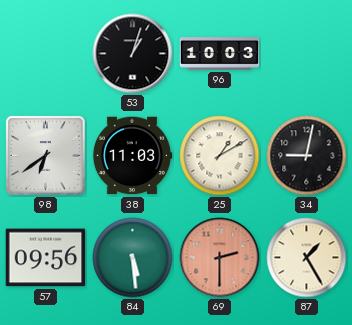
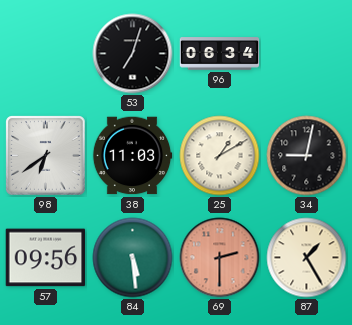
53: 1:03 -> 7:03 (133, 54)
96: 10:03 -> 06:34 (220, 54)
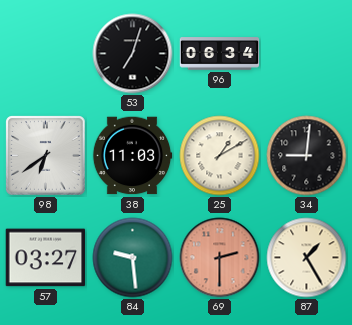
34: 9:02 -> 9:01 (307, 156)
57: 09:56 -> 03:27 (46, 258)
84: 5:29 -> 9:29 (133, 258)
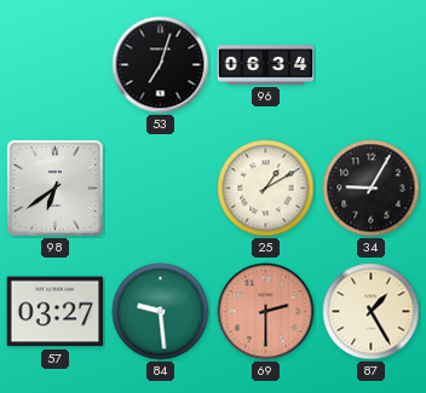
38: 11:03 -> none (132, 156)
34: 9:01 -> 9:05 (372, 189)
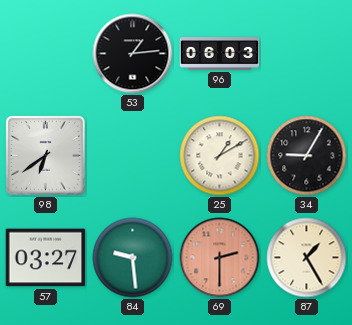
53: 7:03 -> 1:14 (133, 54)
96: 06:34 -> 06:03 (220, 54)
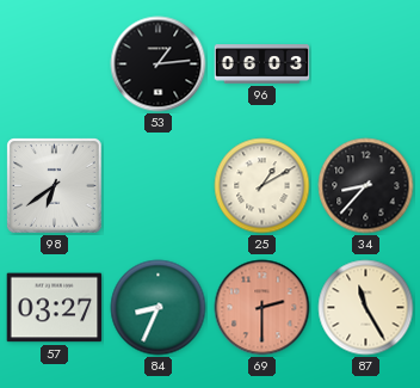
34: 9:05 -> 8:37 (366, 186)
84: 9:29 -> 8:34 (159, 308)
87: 1:25 -> 11:25 (366, 308)
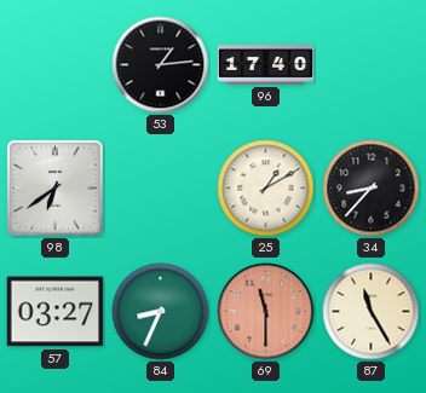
96: 06:03 -> 17:40 (266, 65)
69: 2:30 -> 11:30 (266, 312)
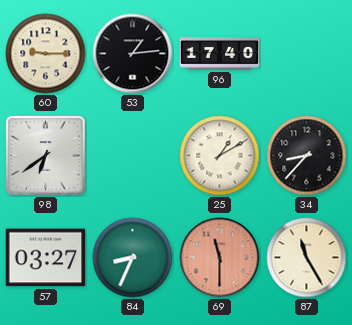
60: none -> 9:15 (46, 54)
